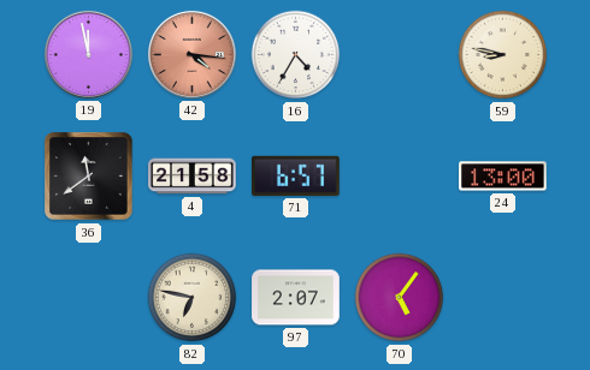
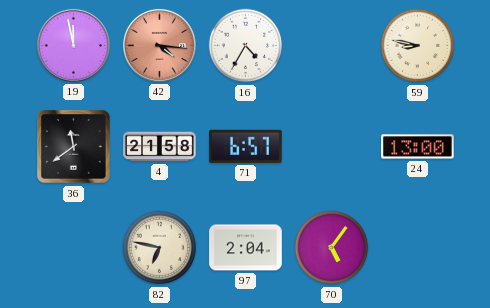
97: 2:07 -> 2:04 (246, 248)
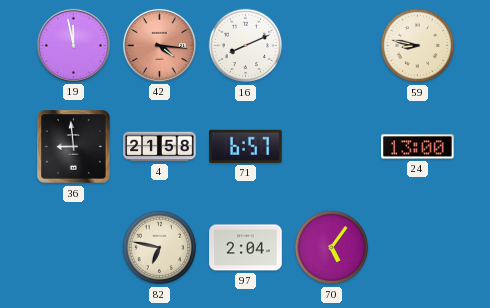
16: 4:35 -> 8:11 (246, 46)
36: 11:39 -> 8:59 (74, 147)
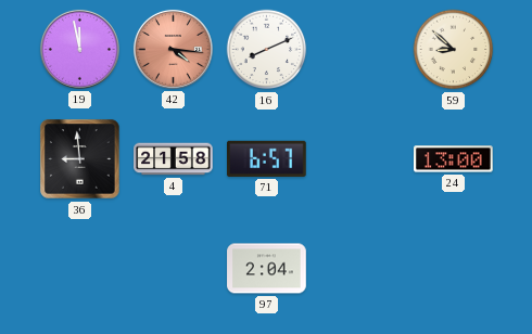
59: 8:47 -> 8:52 (454, 50)
82: 6:47 -> none (160, 248)
70: 5:06 -> none (332, 248)
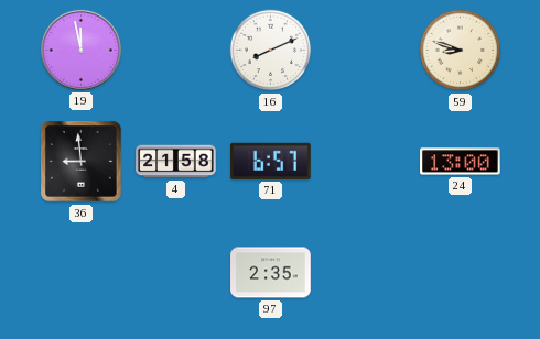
42: 4:16 -> none (173, 49)
59: 8:52 -> 8:48 (461, 51)
97: 2:04 -> 2:35 (271, 273)
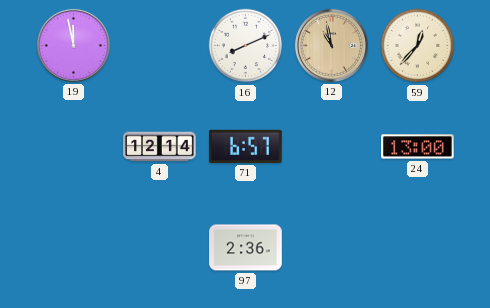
12: none -> 10:58 (331, 45)
59: 8:48 -> 12:37 (418, 46)
36: 8:59 -> none (82, 162)
4: 21:58 -> 12:14 (160, 147)
97: 2:35 -> 2:36 (246, 248)
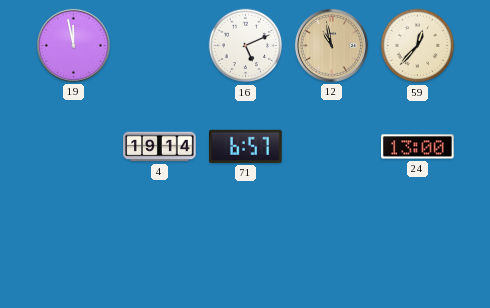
16: 8:11 -> 5:11 (246, 46)
4: 12:14 -> 19:14 (160, 147)
97: 2:36 -> none (246, 248)
